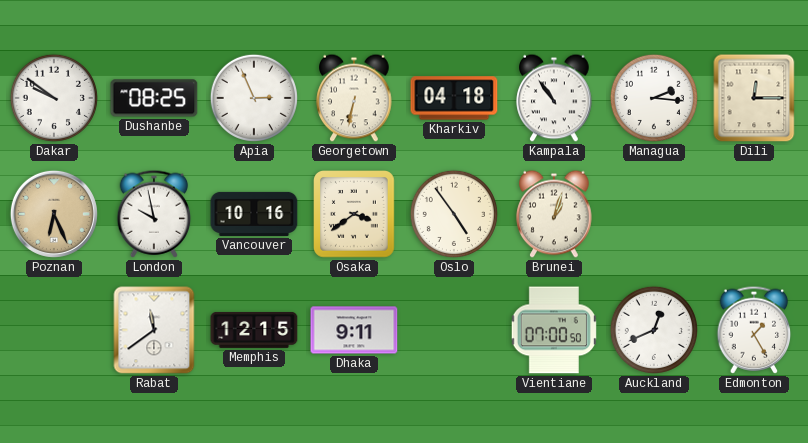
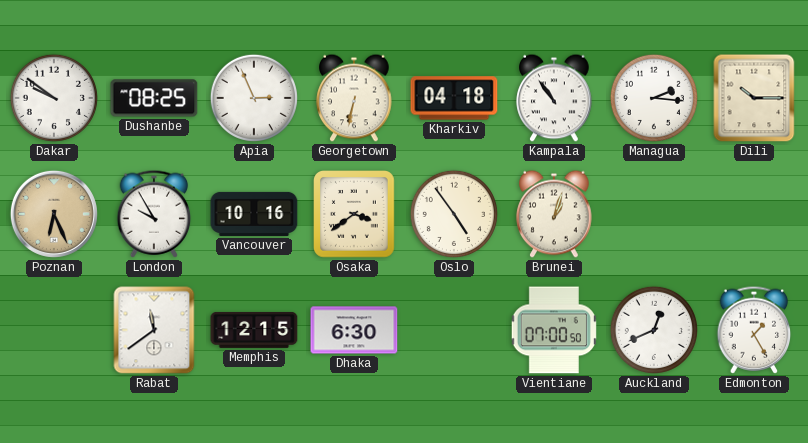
Dili: 12:15 -> 10:15 (754, 98)
London: 9:58 -> 9:55 (154, 214)
Dhaka: 9:11 -> 6:30 (354, 330)
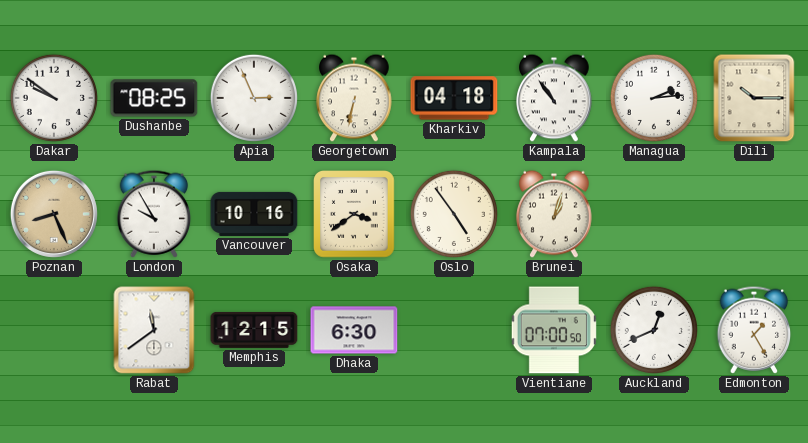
Managua: 2:16 -> 2:14 (654, 98)
Poznan: 6:26 -> 8:26 (54, 214)
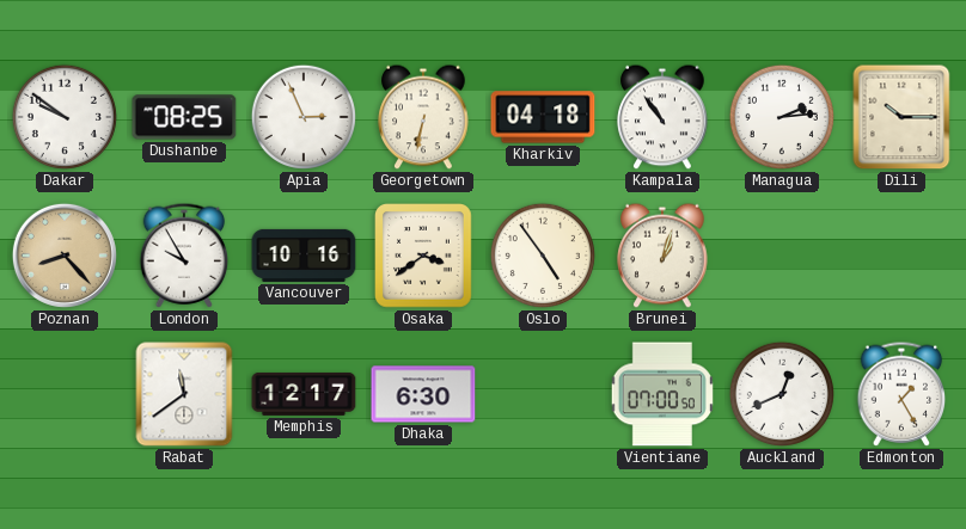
Poznan: 8:26 -> 8:23 (65, 256)
Memphis: 12:15 -> 12:17 (304, 394)
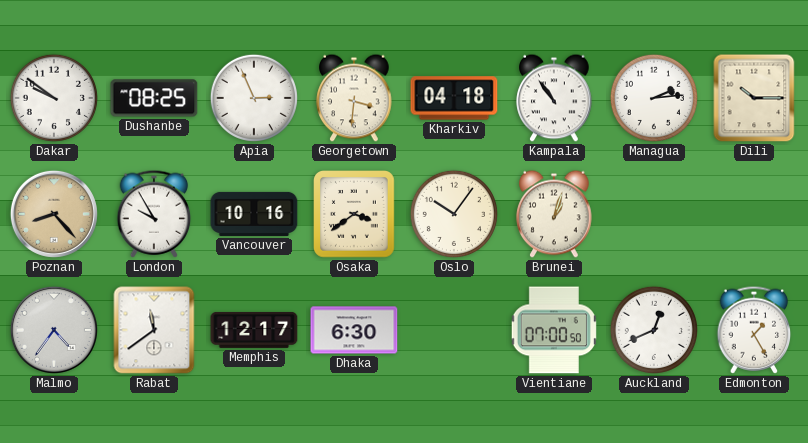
Georgetown: 6:32 -> 3:31 (354, 98)
Oslo: 4:54 -> 10:06 (454, 214)
Malmo: none -> 4:36 (54, 330)
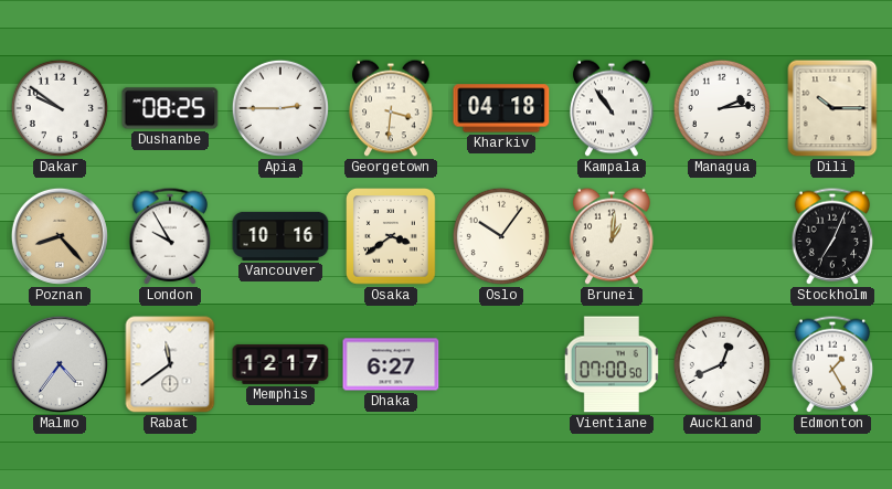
Apia: 2:56 -> 2:45 (280, 108)
Brunei: 1:03 -> 1:01 (612, 236)
Stockholm: none -> 7:04 (832, 236)
Dhaka: 6:30 -> 6:27 (391, 364)
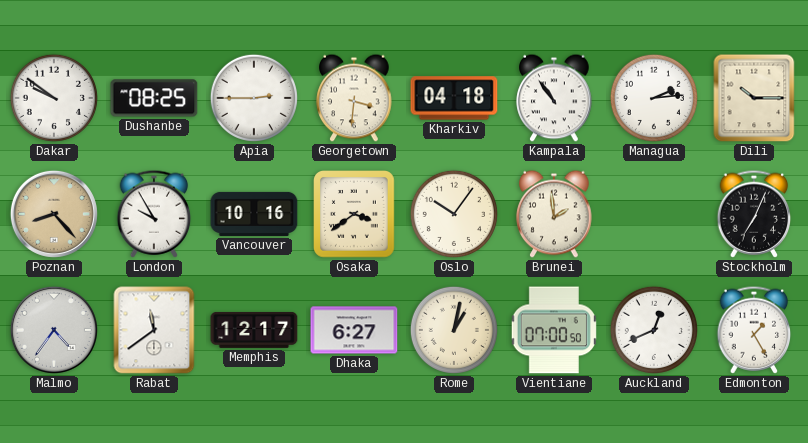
Brunei: 1:01 -> 1:59 (554, 214)
Rome: none -> 1:02 (454, 330)
